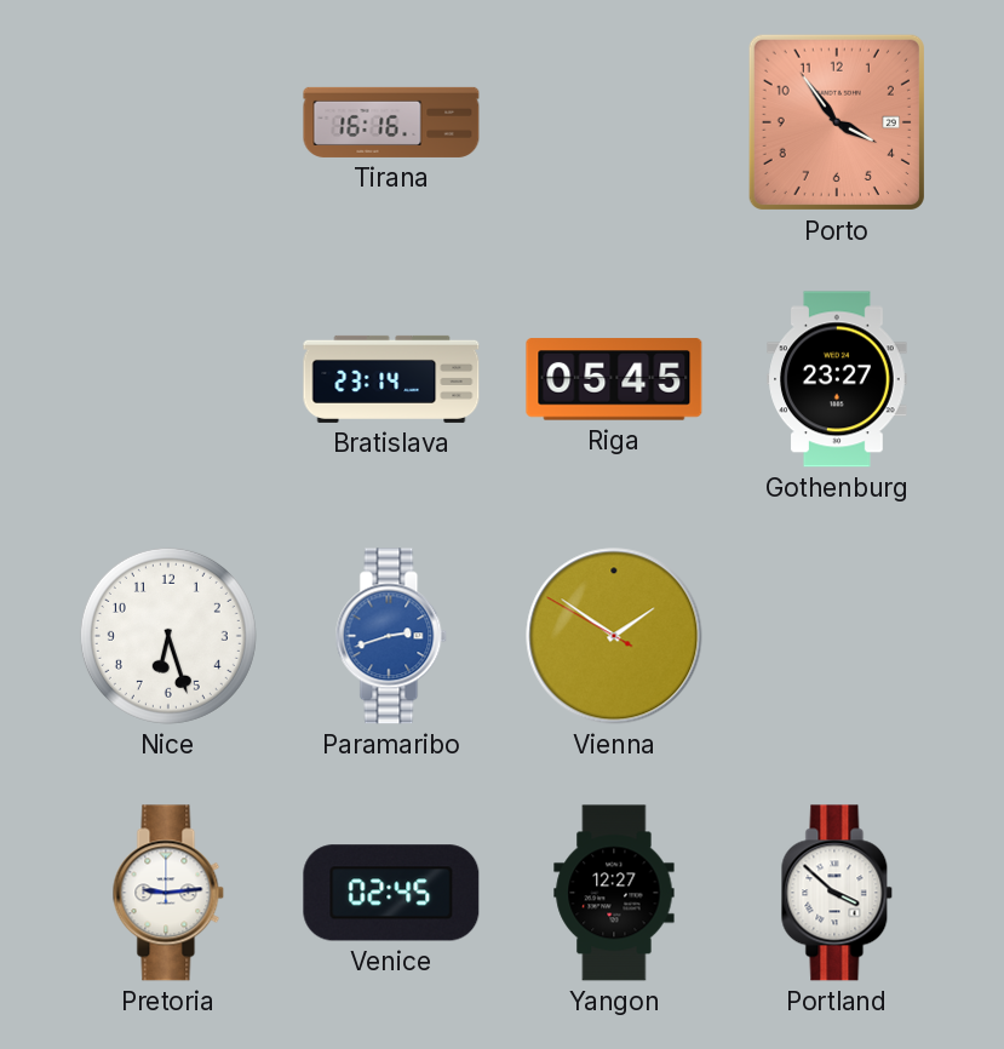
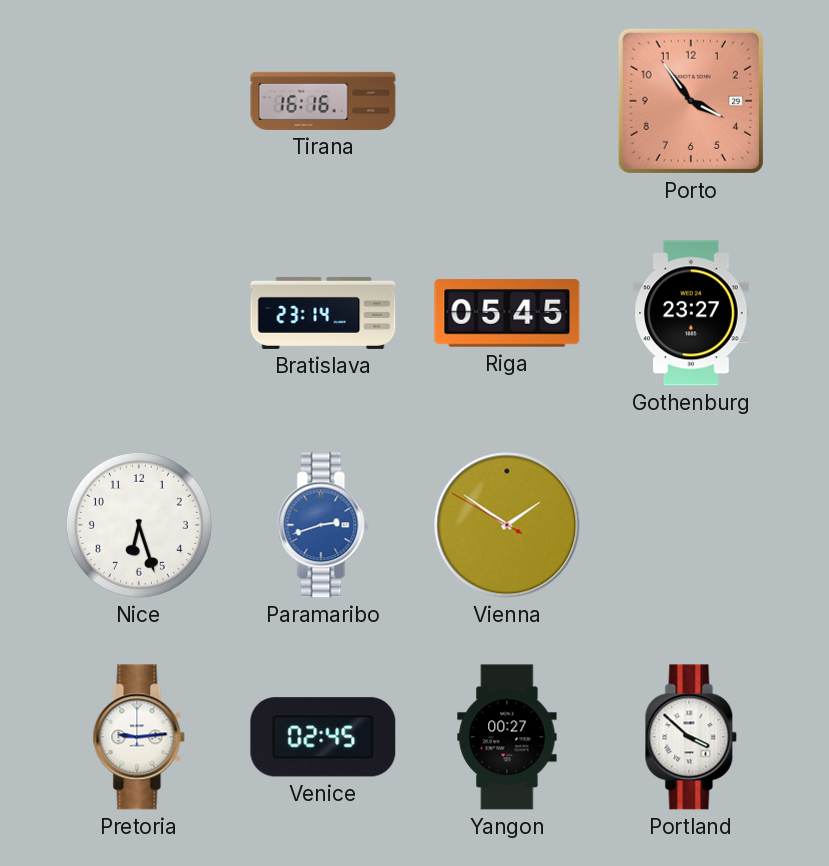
Yangon: 12:27 -> 00:27 (507, 737)
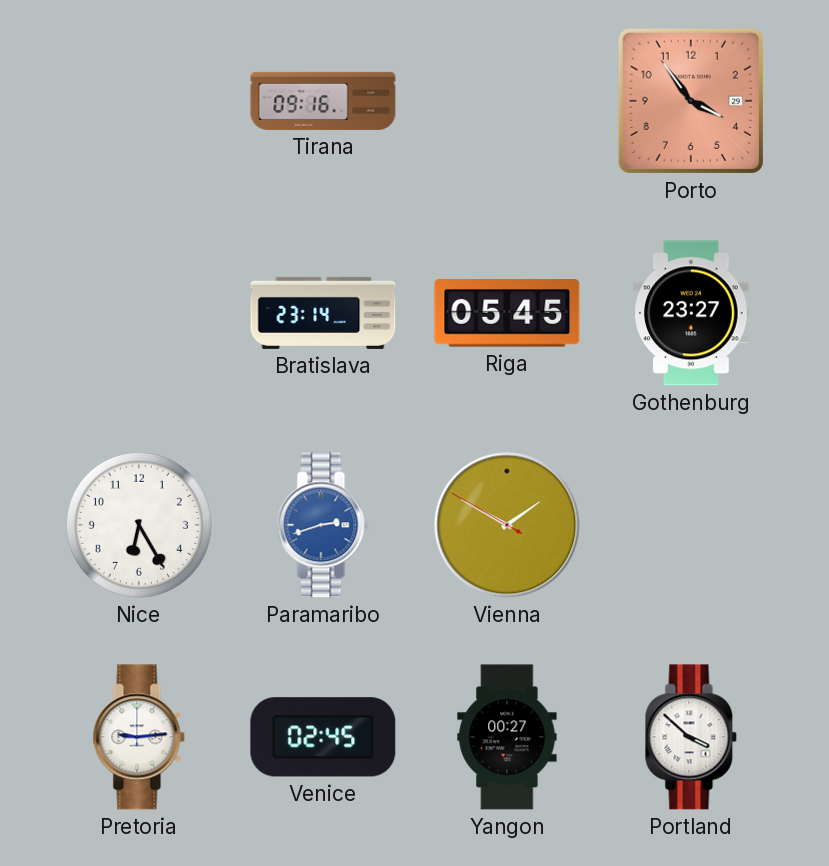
Tirana: 16:16 -> 09:16 (323, 101)
Nice: 6:27 -> 6:25 (139, 525)
Vienna: 1:50 -> 1:49 (507, 525)
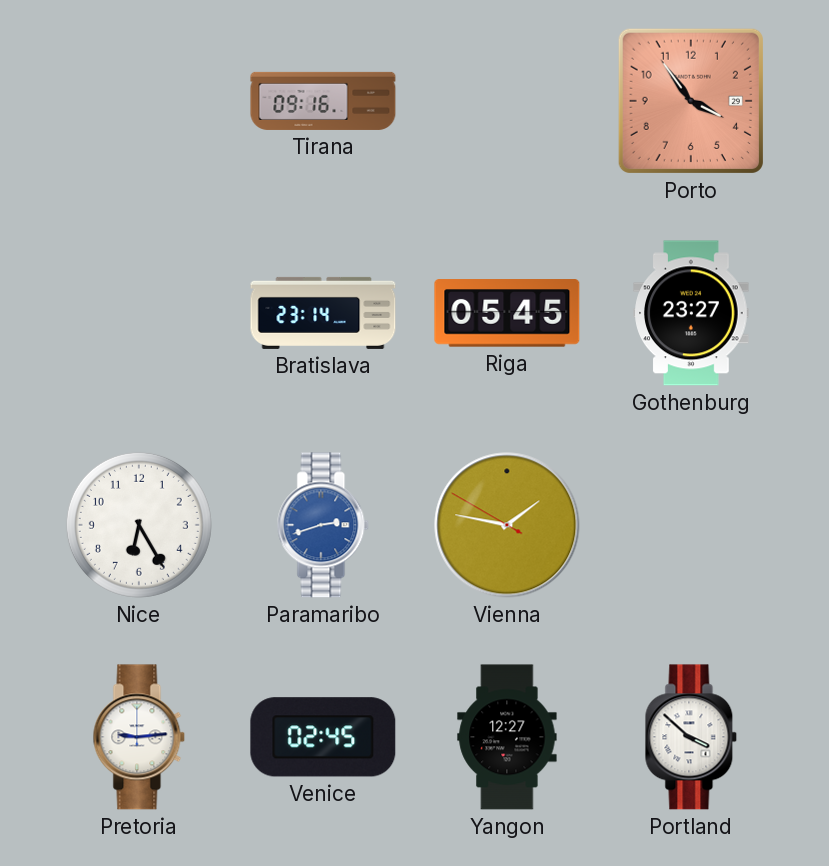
Vienna: 1:49 -> 1:46 (507, 525)
Yangon: 00:27 -> 12:27 (507, 737)
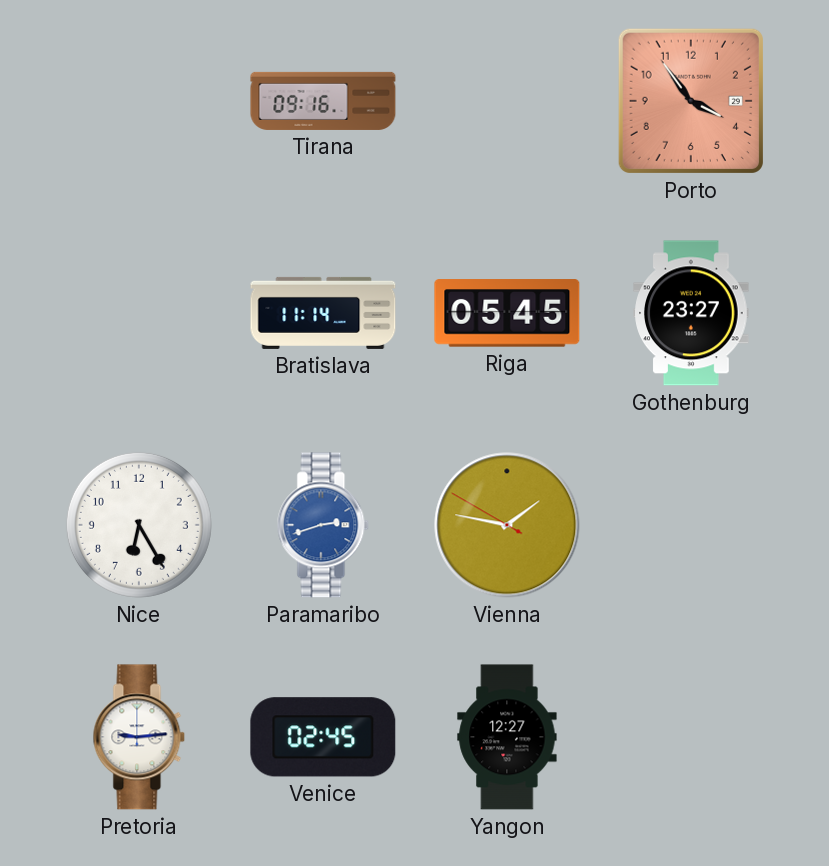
Bratislava: 23:14 -> 11:14 (323, 313)
Portland: 3:52 -> none (691, 737)
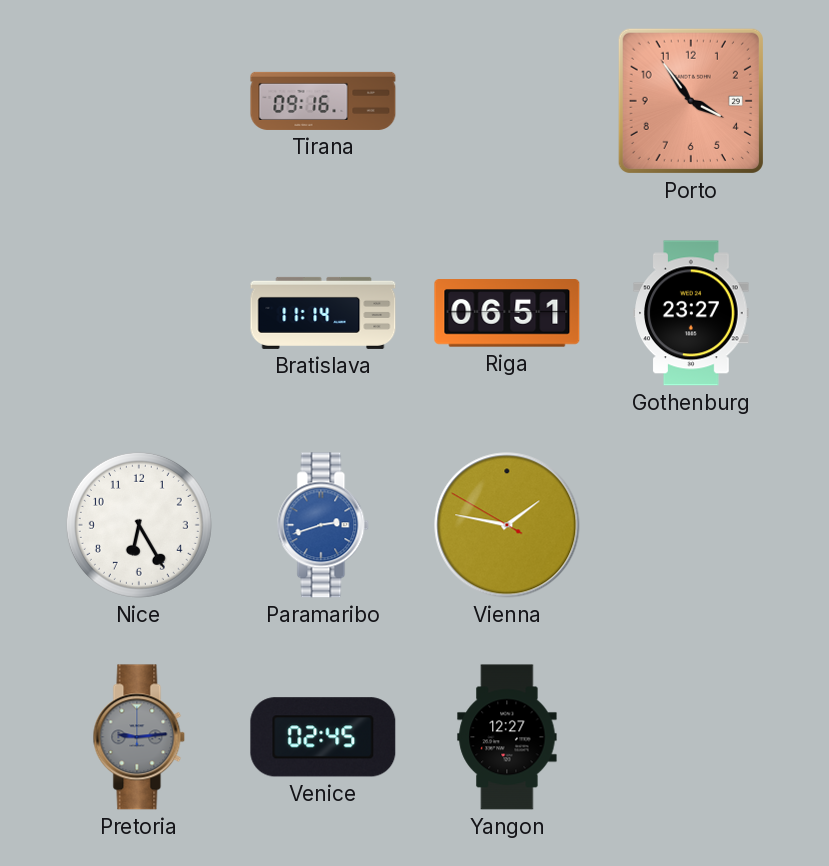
Riga: 05:45 -> 06:51 (507, 313)
Pretoria dial: white -> grey (139, 737)
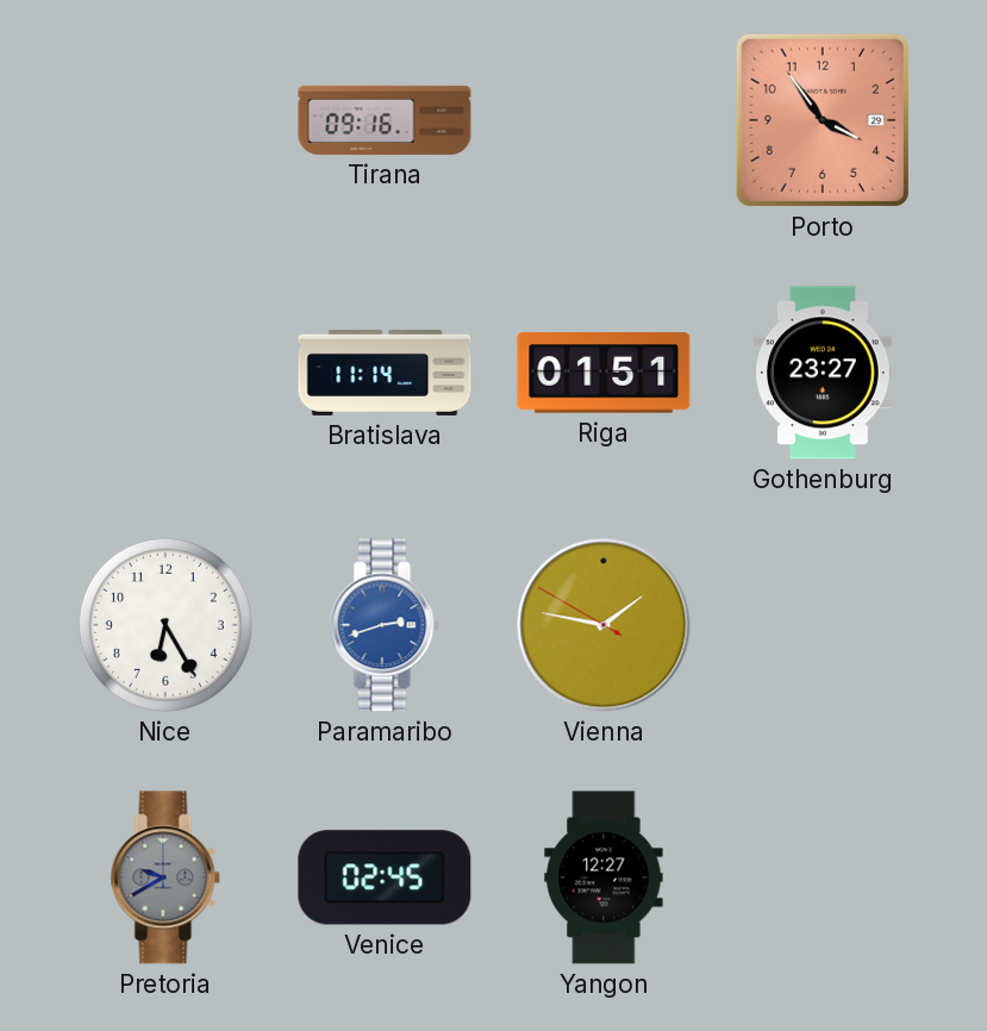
Riga: 06:51 -> 01:51 (604, 373)
Pretoria: 9:14 -> 9:40 (165, 877)
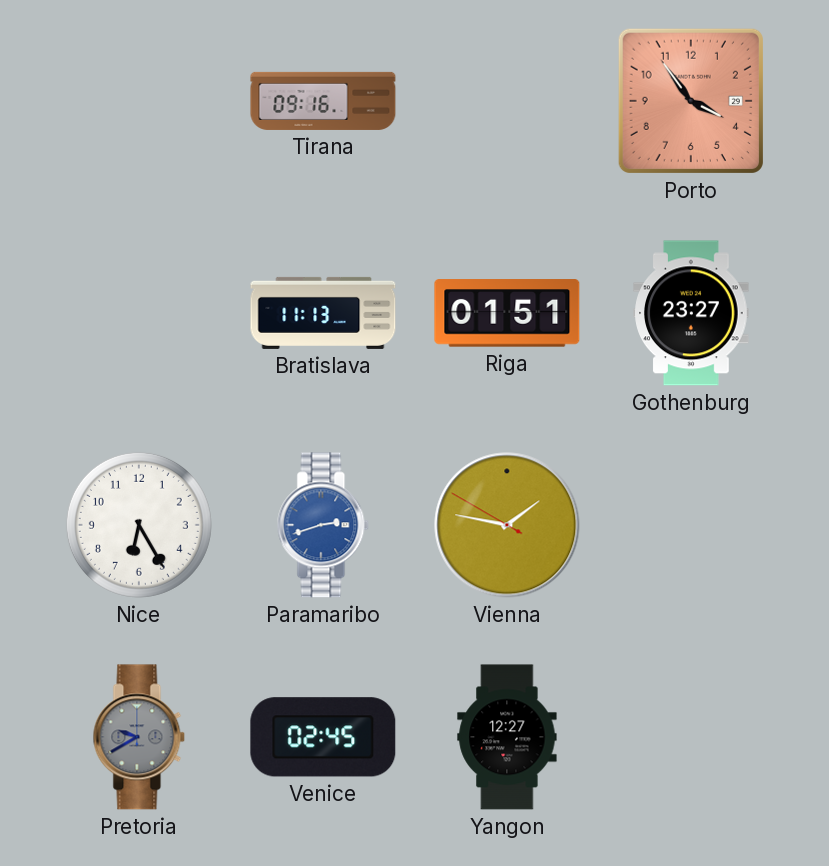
Bratislava: 11:14 -> 11:13 (323, 313)
